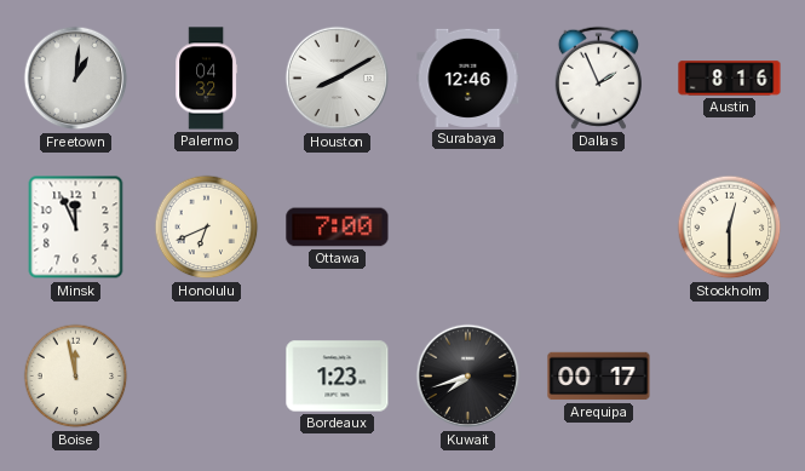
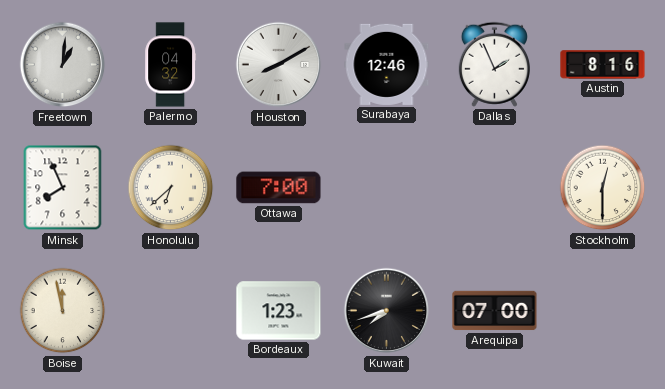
Minsk: 11:56 -> 7:56 (63, 188)
Honolulu: 6:41 -> 6:38 (171, 188)
Arequipa: 00:17 -> 07:00 (495, 311)
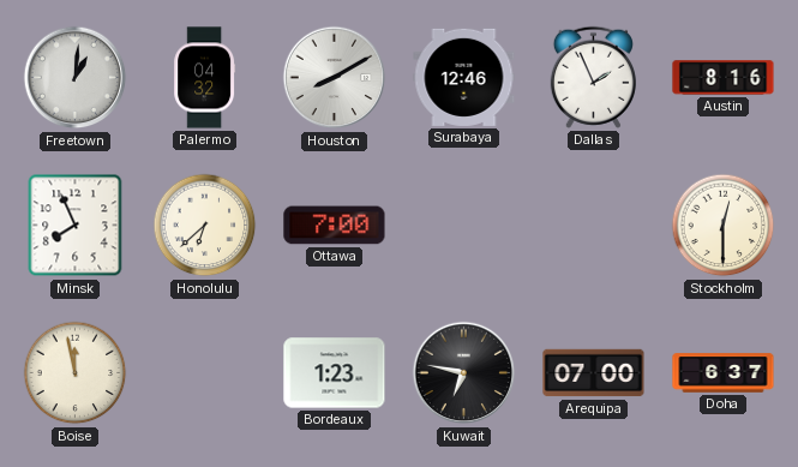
Kuwait: 7:42 -> 6:47 (464, 373)
Doha: none -> 6:37 (724, 373)
